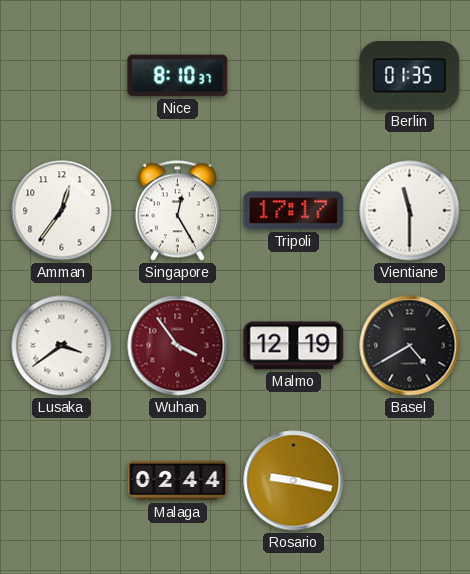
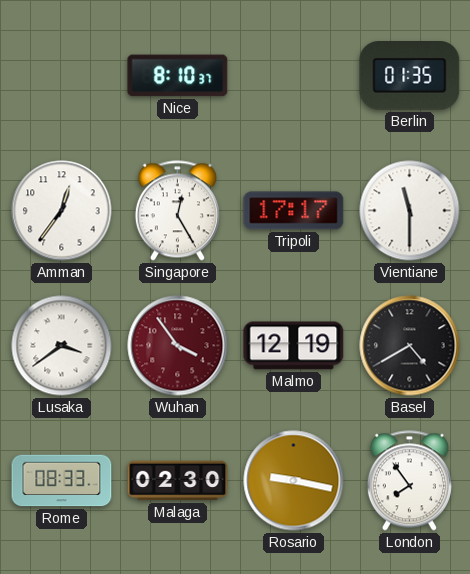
Rome: none -> 08:33 (62, 481)
Malaga: 02:44 -> 02:30 (178, 481)
London: none -> 7:54 (409, 481)
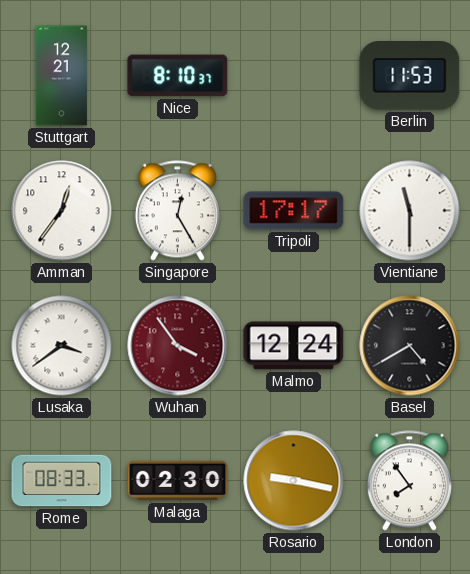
Stuttgart: none -> 12:21 (61, 76)
Berlin: 01:35 -> 11:53 (410, 76)
Malmo: 12:19 -> 12:24 (294, 346)
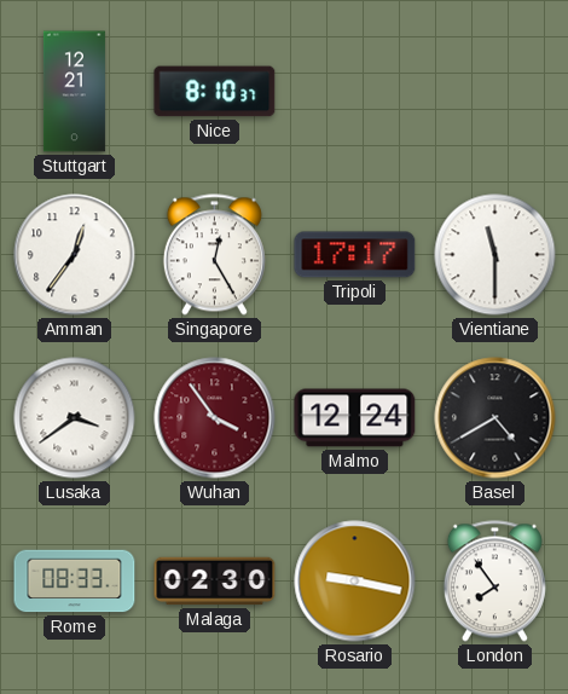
Berlin: 11:53 -> none (410, 76)
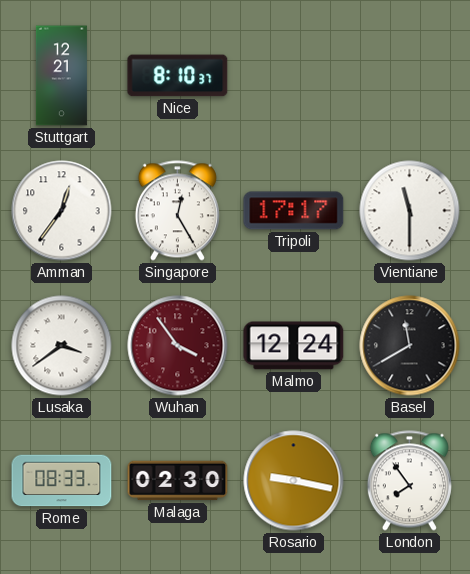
Basel: 4:40 -> 11:40 (410, 346)
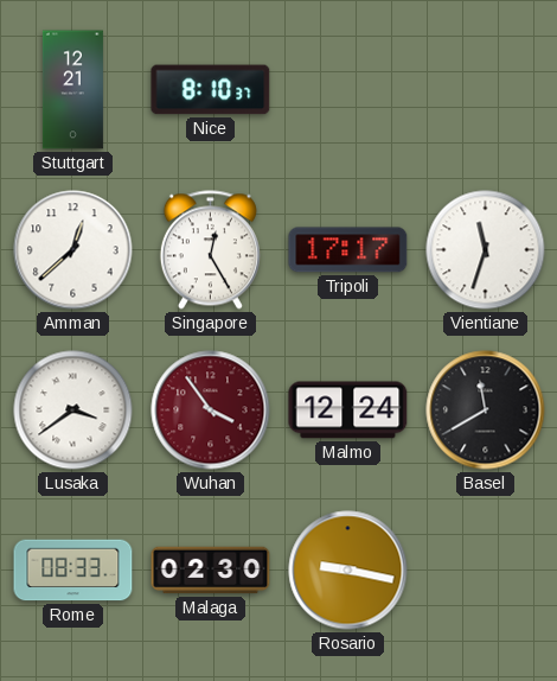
Amman: 12:36 -> 12:38 (73, 250)
Vientiane: 11:30 -> 11:33 (486, 250)
London: 7:54 -> none (409, 481)
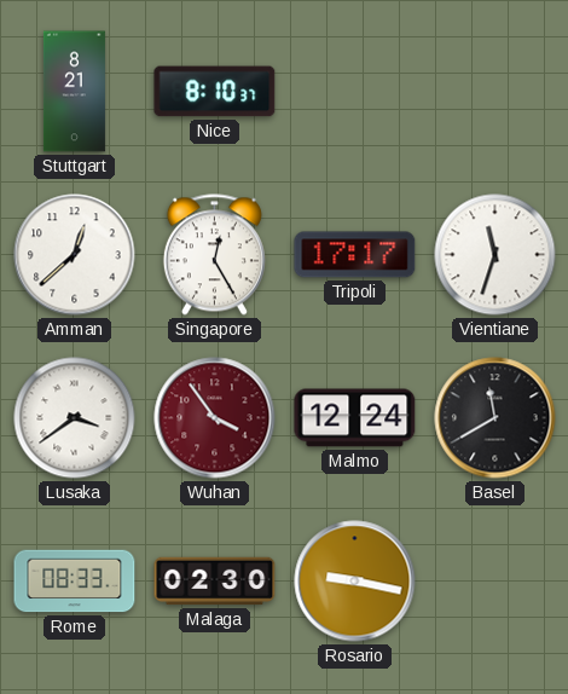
Stuttgart: 12:21 -> 8:21 (74, 92)
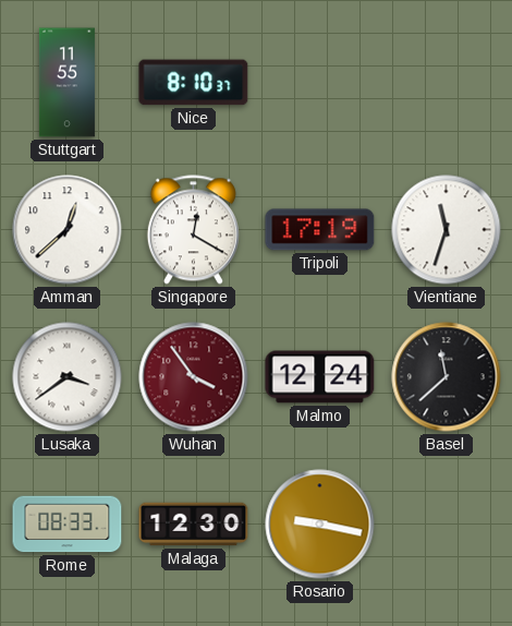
Stuttgart: 8:21 -> 11:55 (66, 83)
Singapore: 12:25 -> 12:20 (193, 230)
Tripoli: 17:17 -> 17:19 (320, 230)
Basel: 11:40 -> 11:38 (447, 377)
Malaga: 02:30 -> 12:30 (194, 525)
